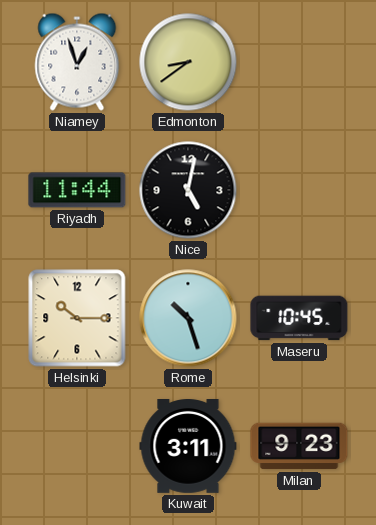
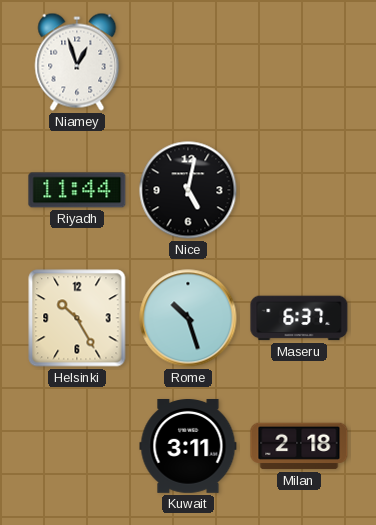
Edmonton: 8:39 -> none (188, 62)
Helsinki: 10:15 -> 10:25 (77, 318)
Maseru: 10:45 -> 6:37 (299, 318)
Milan: 9:23 -> 2:18 (299, 446)
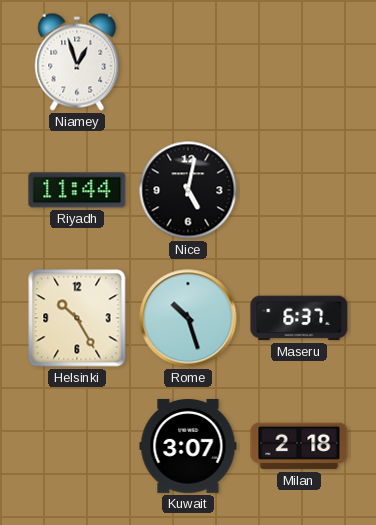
Kuwait: 3:11 -> 3:07 (188, 447)
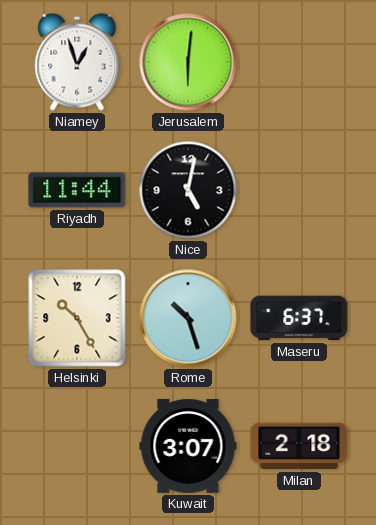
Jerusalem: none -> 6:01 (188, 62)
